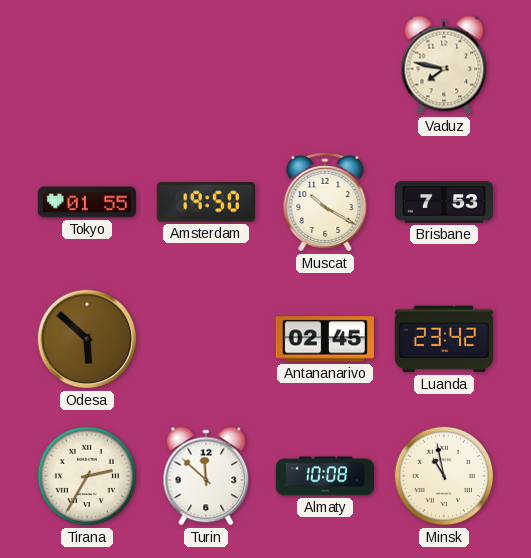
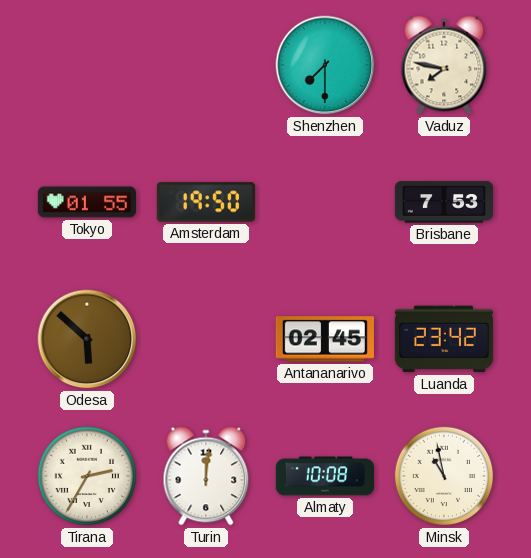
Shenzhen: none -> 7:30 (325, 65)
Muscat: 10:20 -> none (325, 202)
Turin: 11:52 -> 12:01 (206, 476)
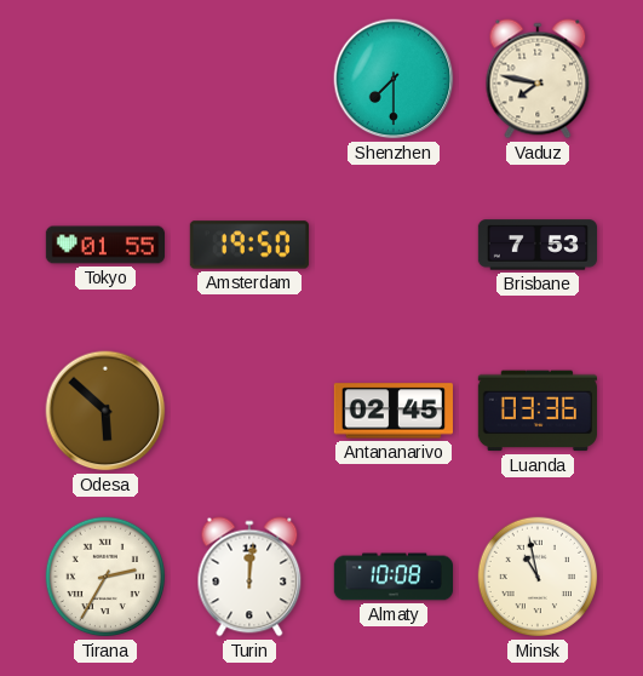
Luanda: 23:42 -> 03:36 (538, 411)
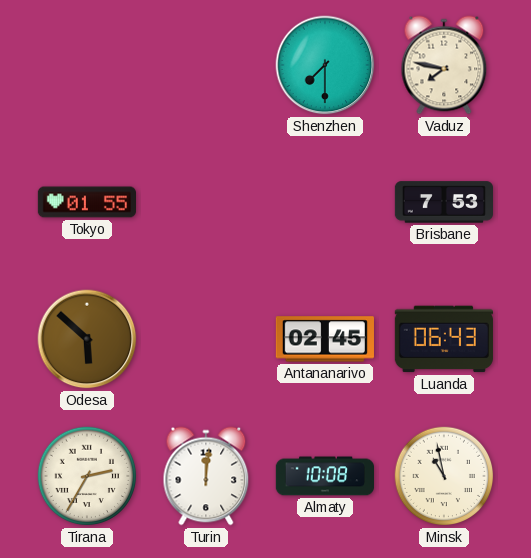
Amsterdam: 19:50 -> none (249, 245)
Luanda: 03:36 -> 06:43 (444, 339)
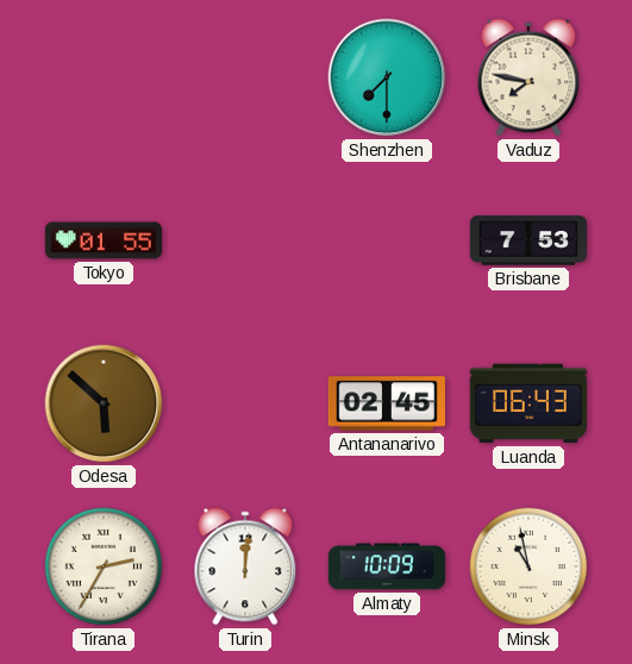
Almaty: 10:08 -> 10:09 (386, 566)
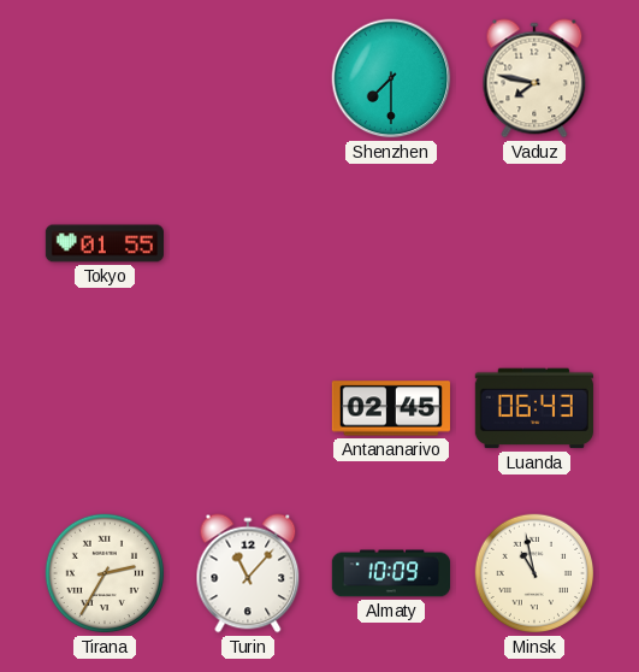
Brisbane: 7:53 -> none (527, 240)
Odesa: 5:52 -> none (104, 403)
Turin: 12:01 -> 11:07 (248, 573)
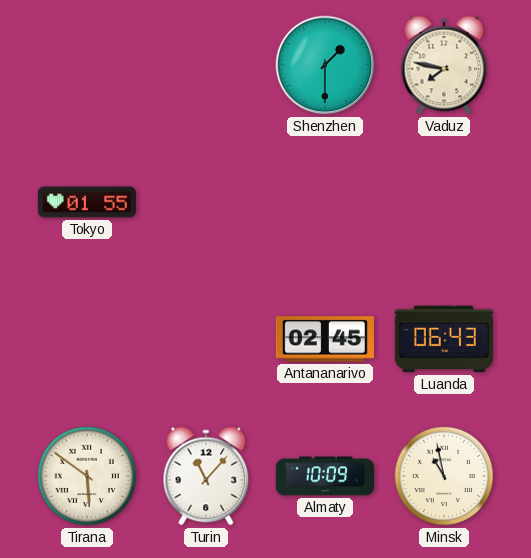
Shenzhen: 7:30 -> 1:30 (325, 65)
Tirana: 2:35 -> 5:51 (87, 476)
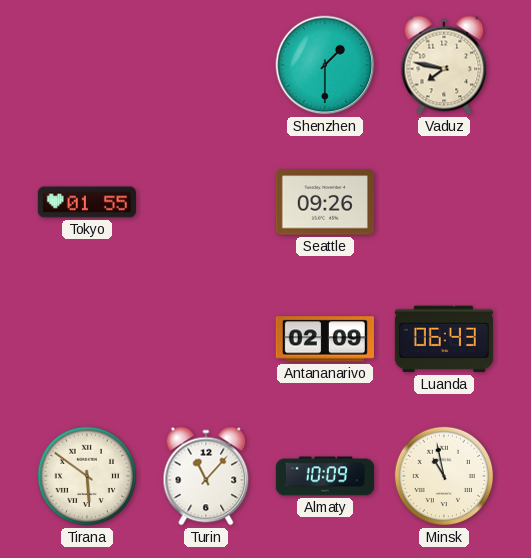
Seattle: none -> 09:26 (325, 202)
Antananarivo: 02:45 -> 02:09 (325, 339)
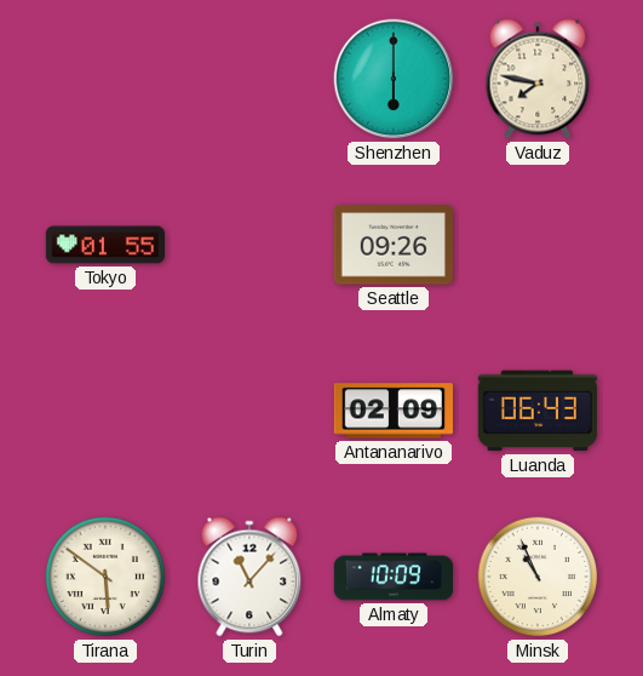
Shenzhen: 1:30 -> 6:00 (394, 79)
Minsk: 10:58 -> 10:56 (538, 577)
